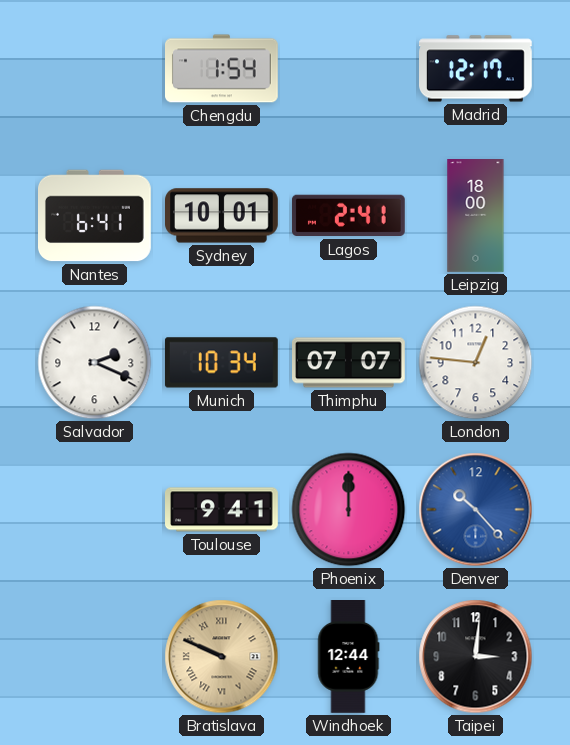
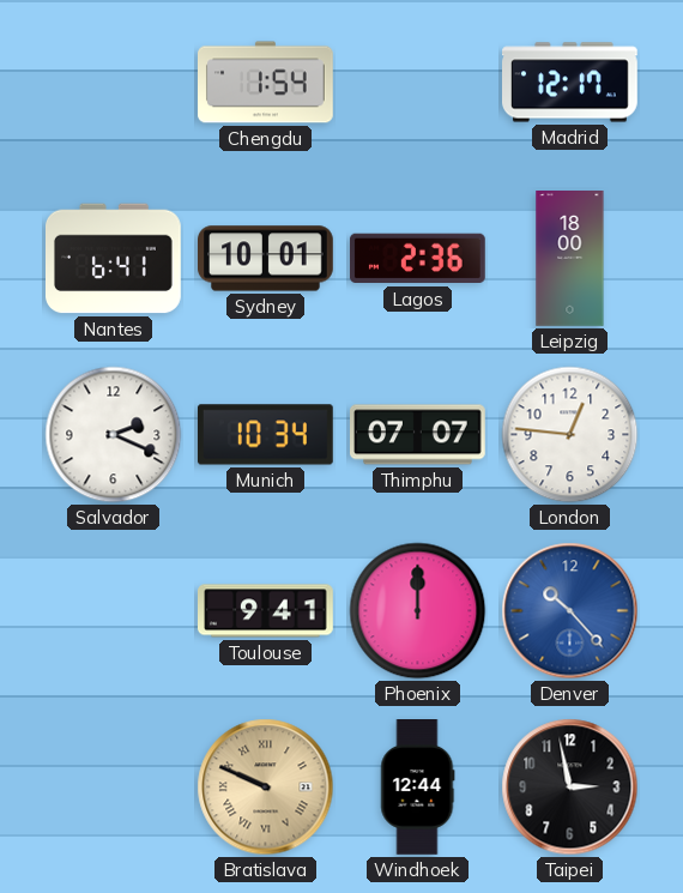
Lagos: 2:41 -> 2:36 (417, 259)
Taipei: 3:01 -> 2:58 (570, 788)
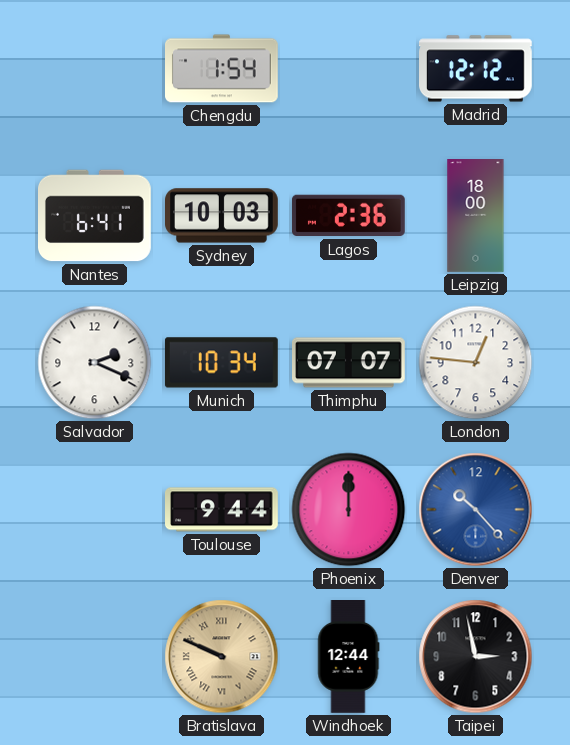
Madrid: 12:17 -> 12:12 (476, 69)
Sydney: 10:01 -> 10:03 (222, 216)
Toulouse: 9:41 -> 9:44 (222, 510)
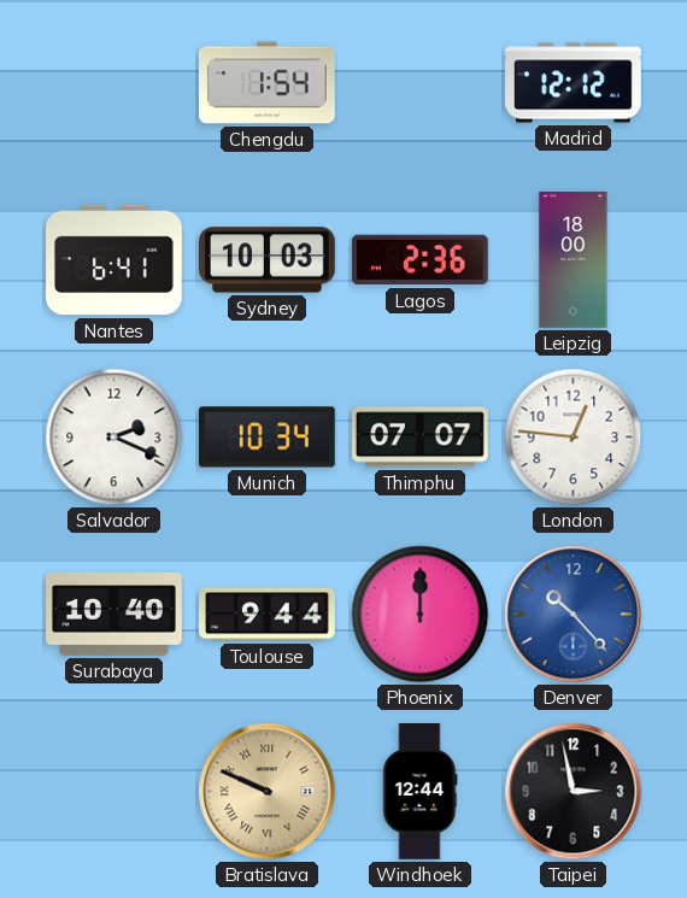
Surabaya: none -> 10:40 (114, 614)
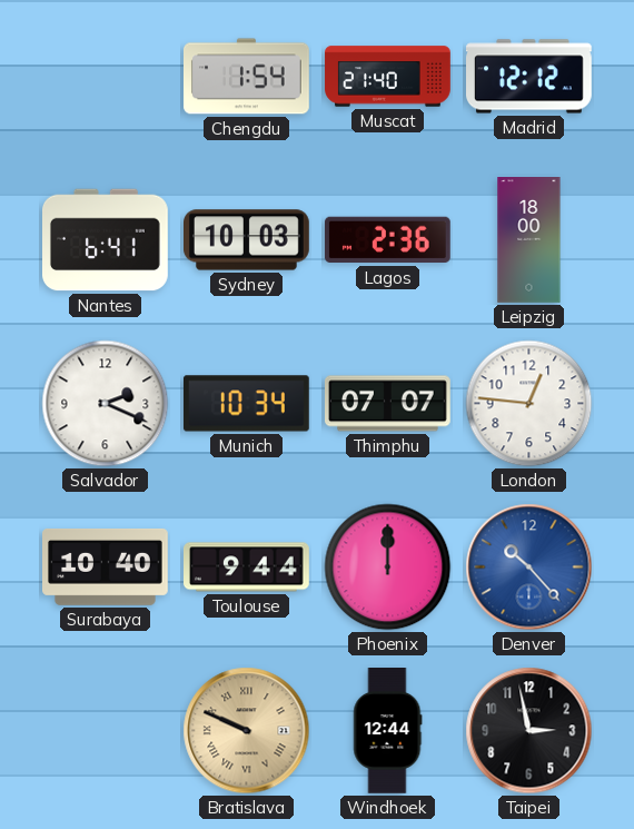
Muscat: none -> 21:40 (388, 77)
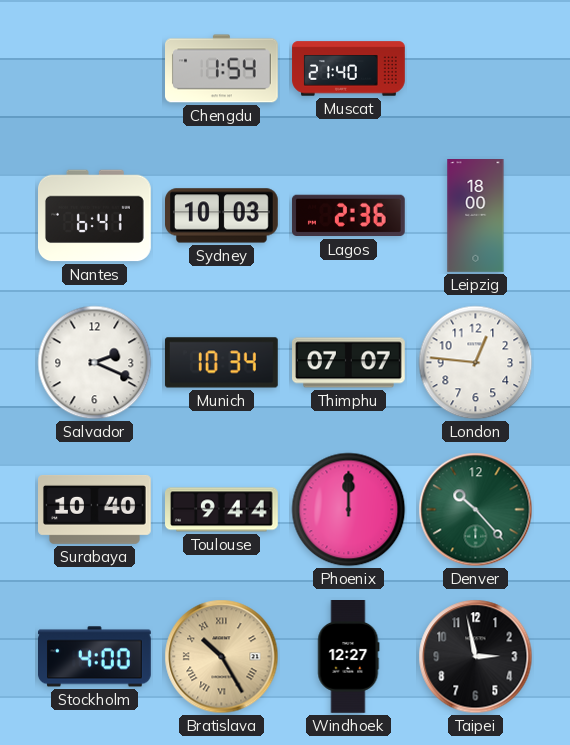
Madrid: 12:12 -> none (529, 77)
Denver dial: blue -> green (476, 510)
Stockholm: none -> 4:00 (95, 657)
Bratislava: 9:49 -> 10:25 (222, 657)
Windhoek: 12:44 -> 12:27 (349, 657)
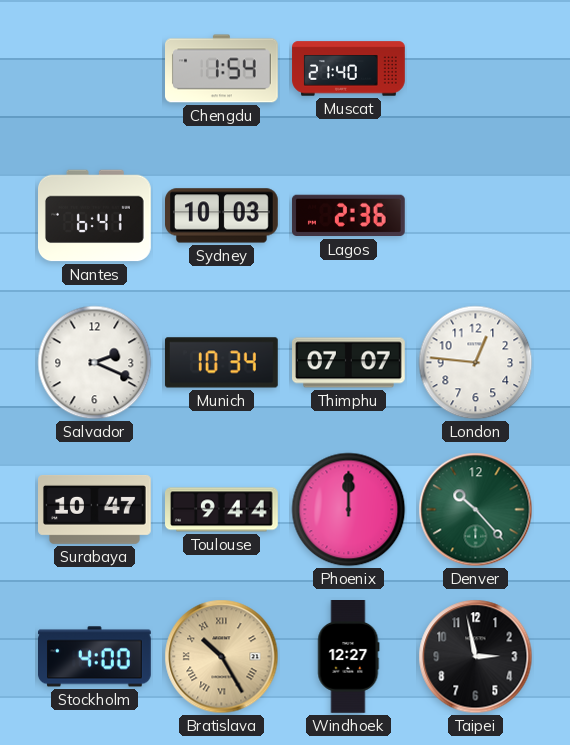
Leipzig: 18:00 -> none (476, 216)
Surabaya: 10:40 -> 10:47 (95, 509)
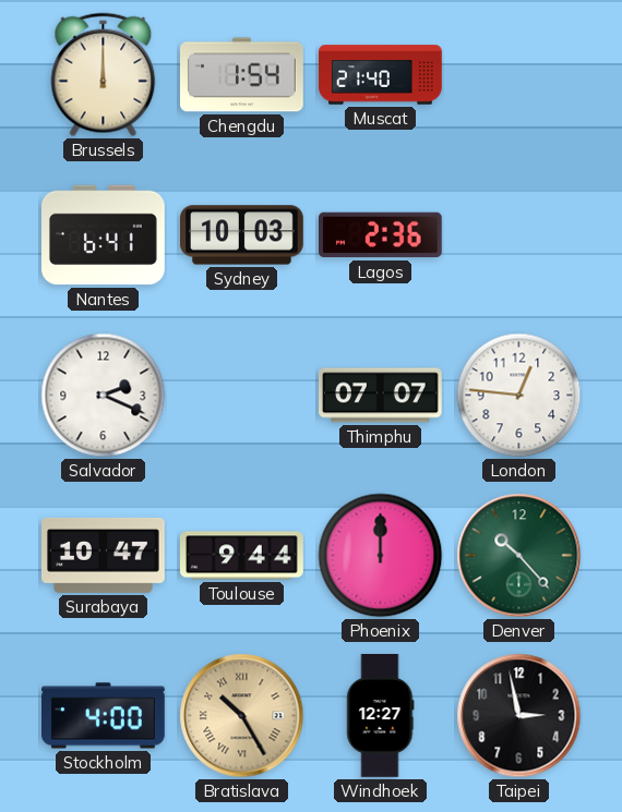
Brussels: none -> 12:00 (104, 75)
Munich: 10:34 -> none (221, 363)
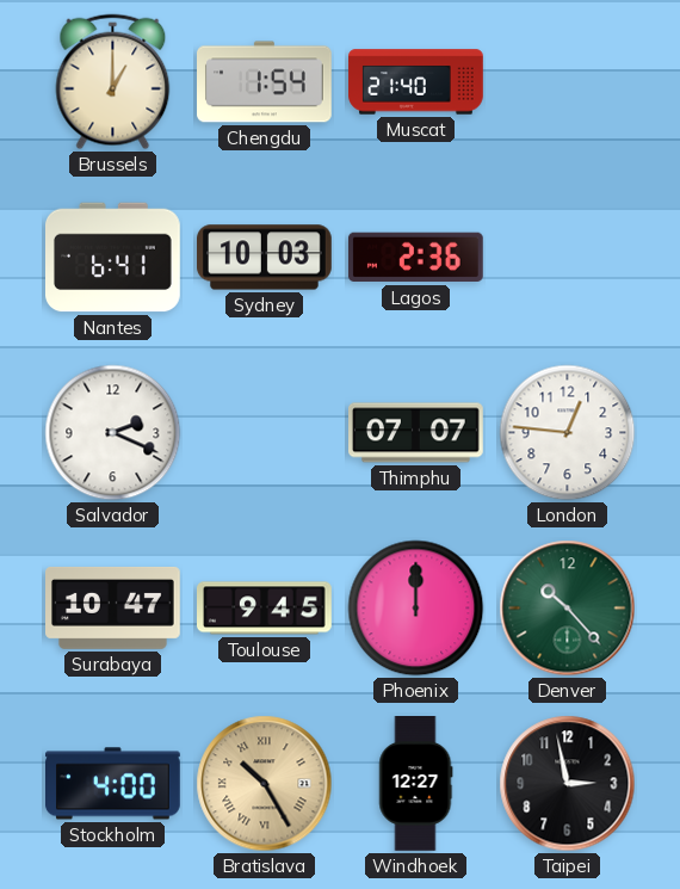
Brussels: 12:00 -> 1:00 (113, 82)
Toulouse: 9:44 -> 9:45 (265, 609)
